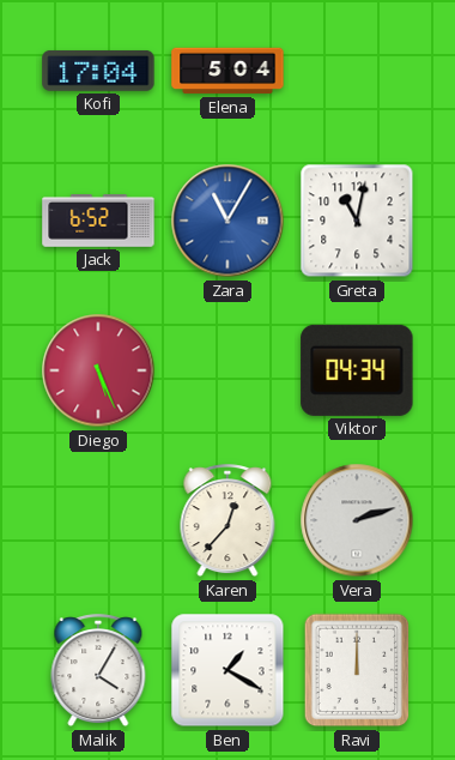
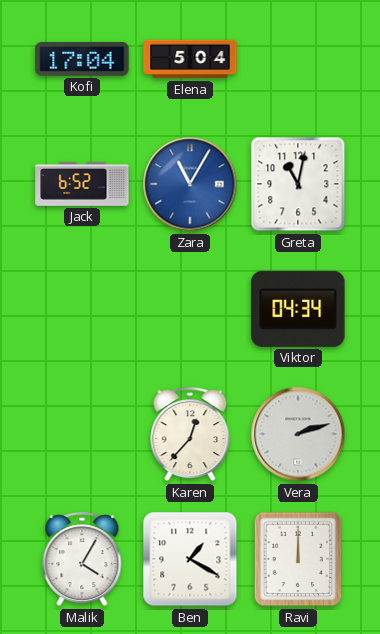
Diego: 5:26 -> none (98, 370)
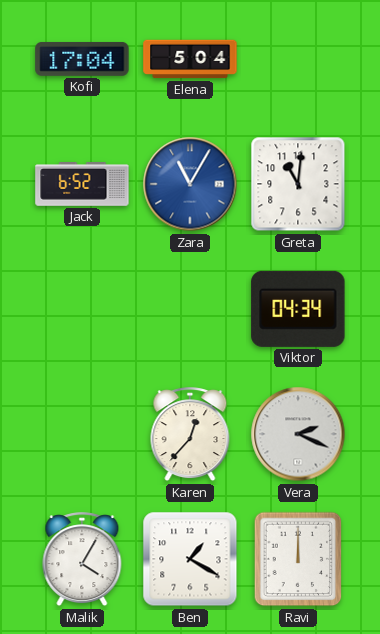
Greta: 11:02 -> 11:01 (298, 184)
Vera: 2:12 -> 2:19 (298, 434)
